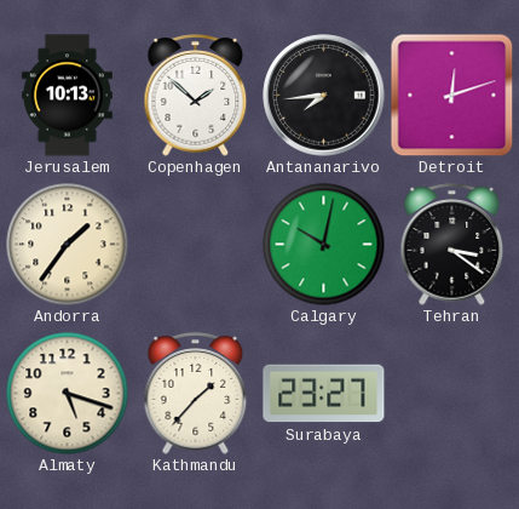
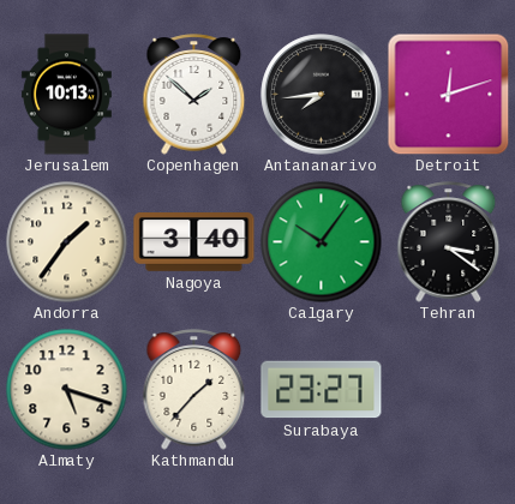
Nagoya: none -> 3:40 (194, 242)
Calgary: 10:02 -> 10:06 (322, 242)
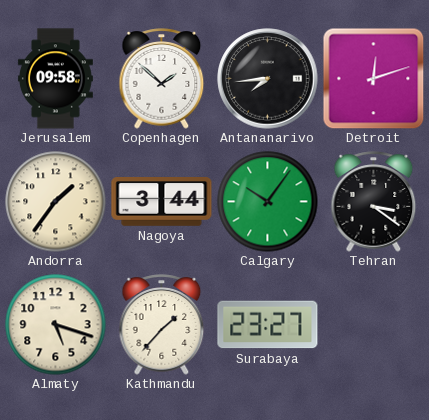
Jerusalem: 10:13 -> 09:58 (55, 79)
Nagoya: 3:40 -> 3:44 (162, 202)
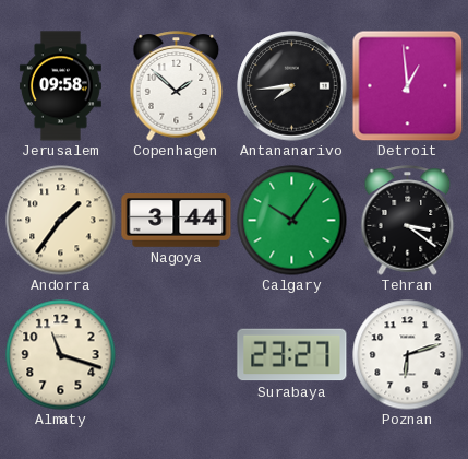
Detroit: 12:12 -> 12:59 (407, 85)
Almaty: 5:18 -> 11:18 (61, 355)
Kathmandu: 1:37 -> none (162, 325)
Poznan: none -> 6:12 (408, 355)
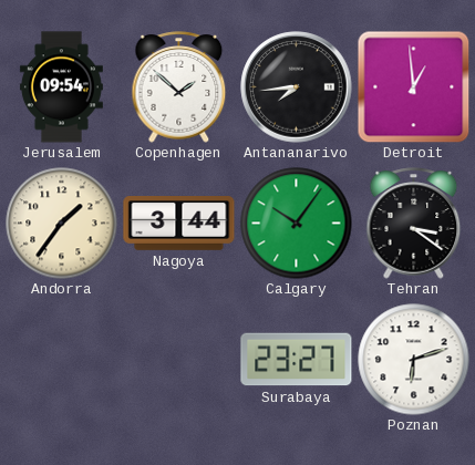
Jerusalem: 09:58 -> 09:54 (61, 87)
Almaty: 11:18 -> none (61, 355)
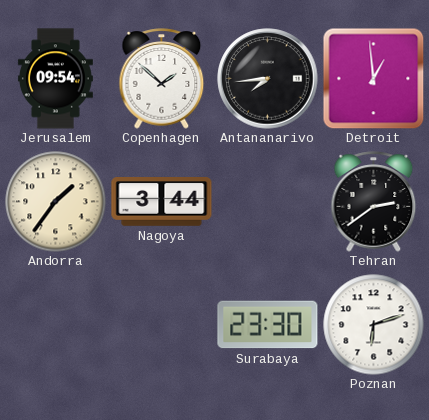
Calgary: 10:06 -> none (297, 224)
Tehran: 3:21 -> 2:39 (374, 202)
Surabaya: 23:27 -> 23:30 (268, 325)
